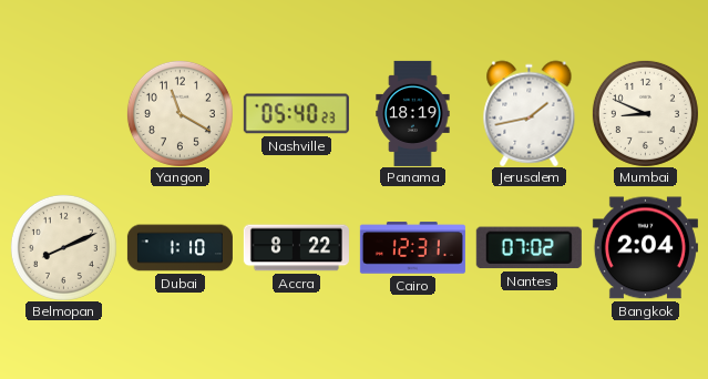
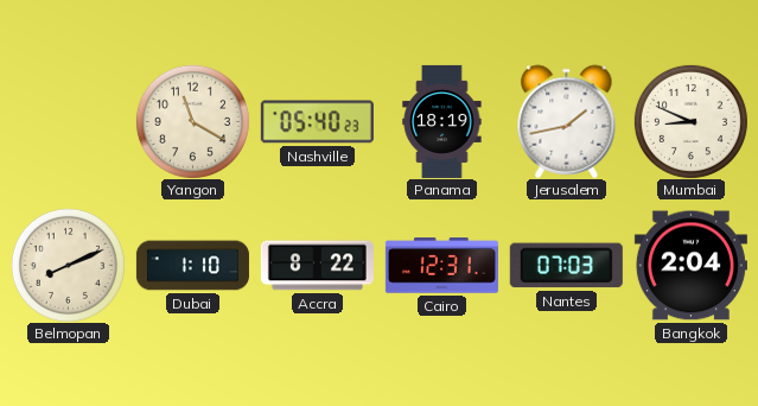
Nantes: 07:02 -> 07:03 (566, 266)
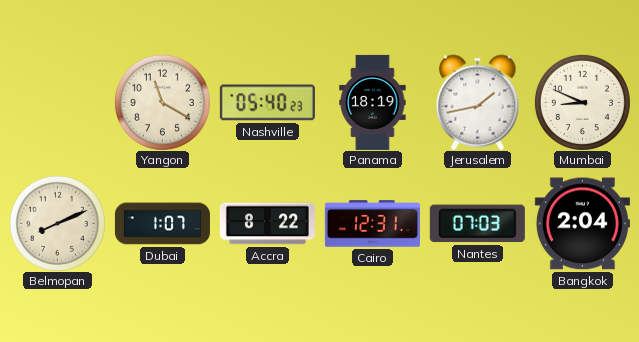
Dubai: 1:10 -> 1:07 (162, 224)
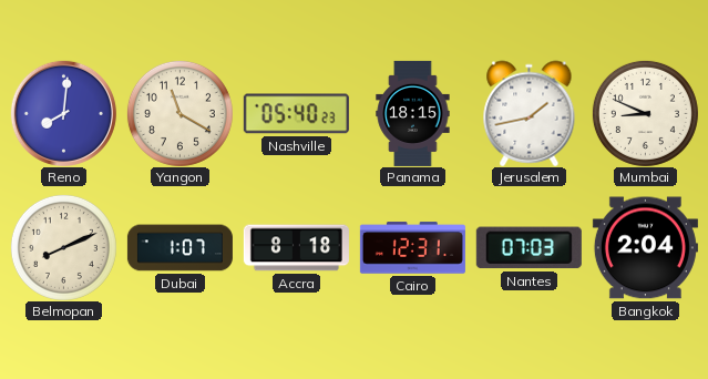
Reno: none -> 8:01 (63, 113)
Panama: 18:19 -> 18:15 (413, 113)
Accra: 8:22 -> 8:18 (296, 248)
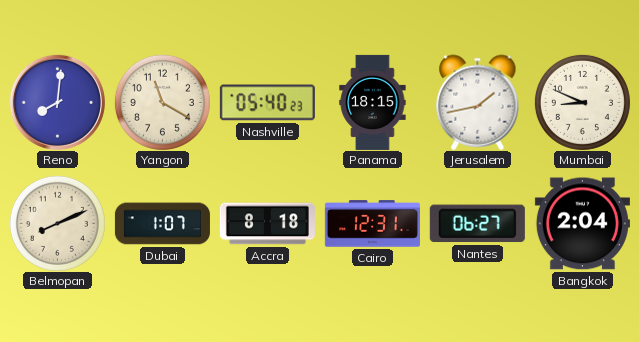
Nantes: 07:03 -> 06:27 (477, 224)
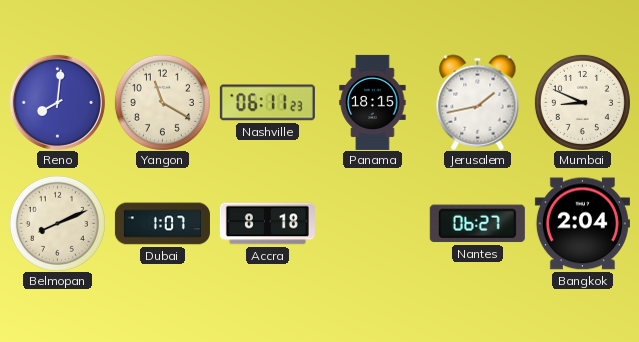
Nashville: 05:40 -> 06:11 (267, 103)
Cairo: 12:31 -> none (372, 224)
